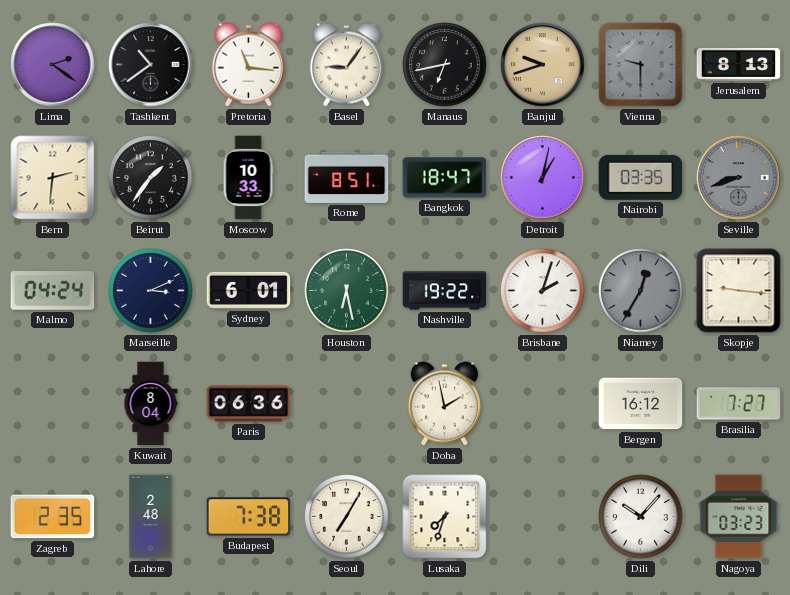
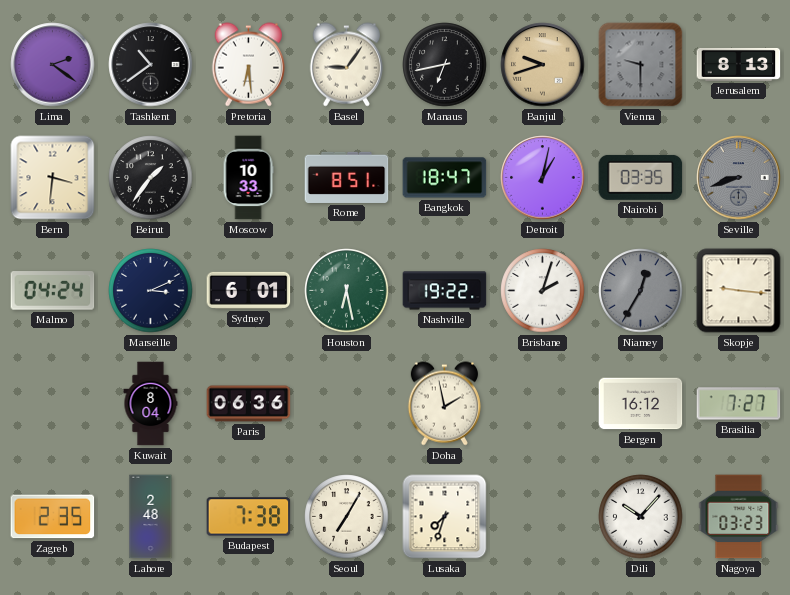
Pretoria: 11:16 -> 6:29 (248, 65)
Bern: 2:31 -> 3:31 (53, 178)
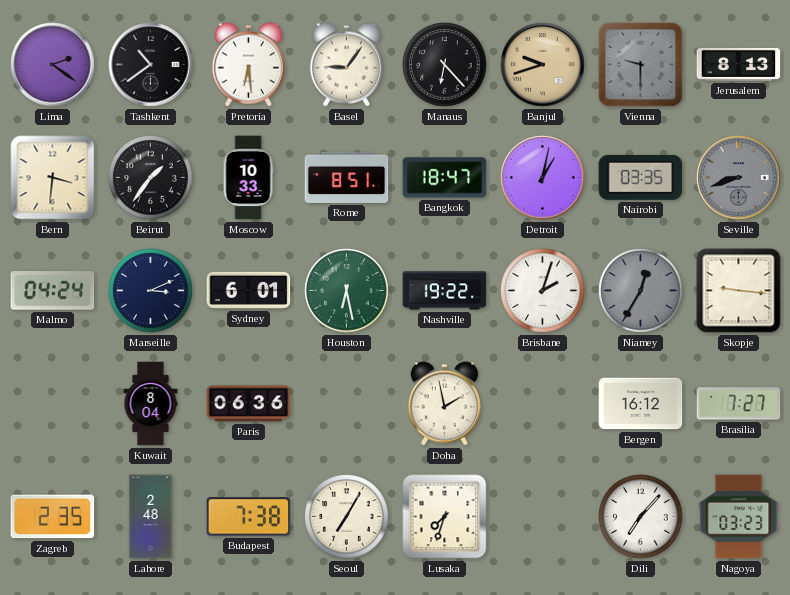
Manaus: 6:43 -> 6:23 (445, 65)
Dili: 10:07 -> 7:07 (641, 517)
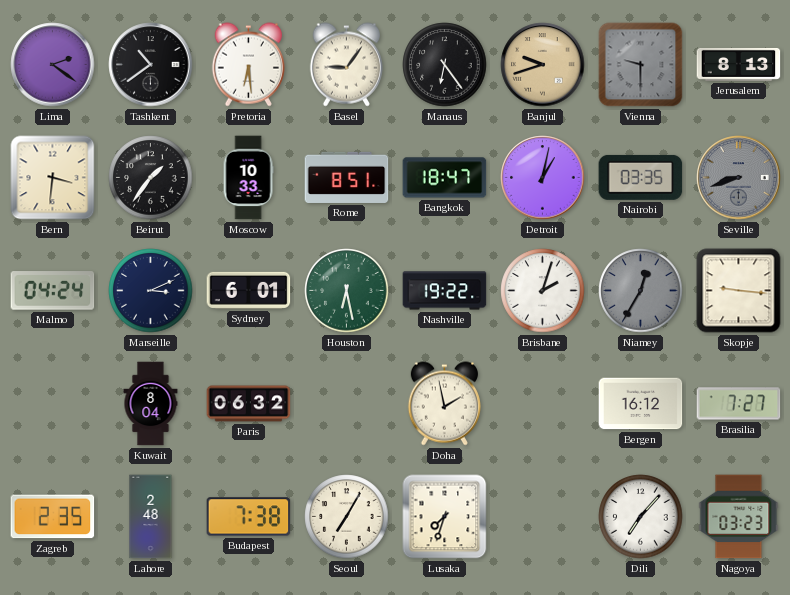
Manaus: 6:23 -> 6:24 (445, 65)
Paris: 06:36 -> 06:32 (249, 404)
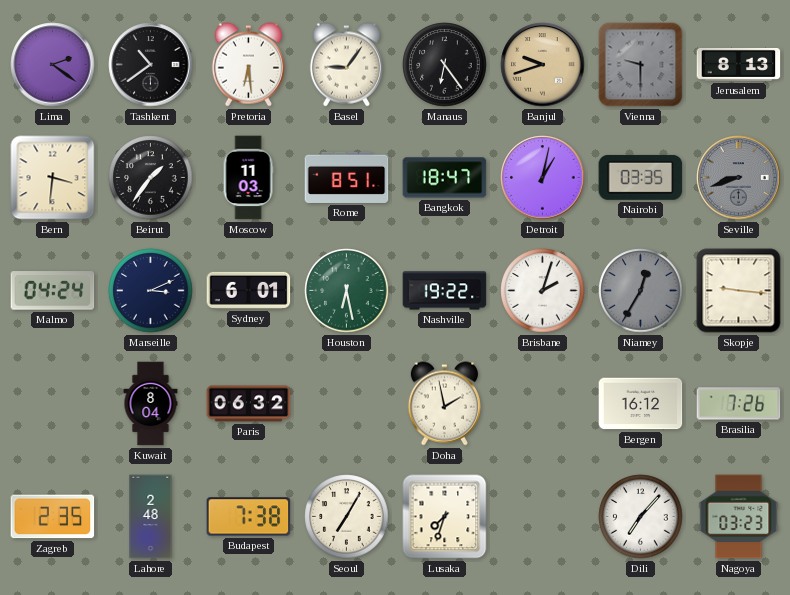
Moscow: 10:33 -> 11:03 (248, 178)
Brasilia: 7:27 -> 7:26 (739, 404)
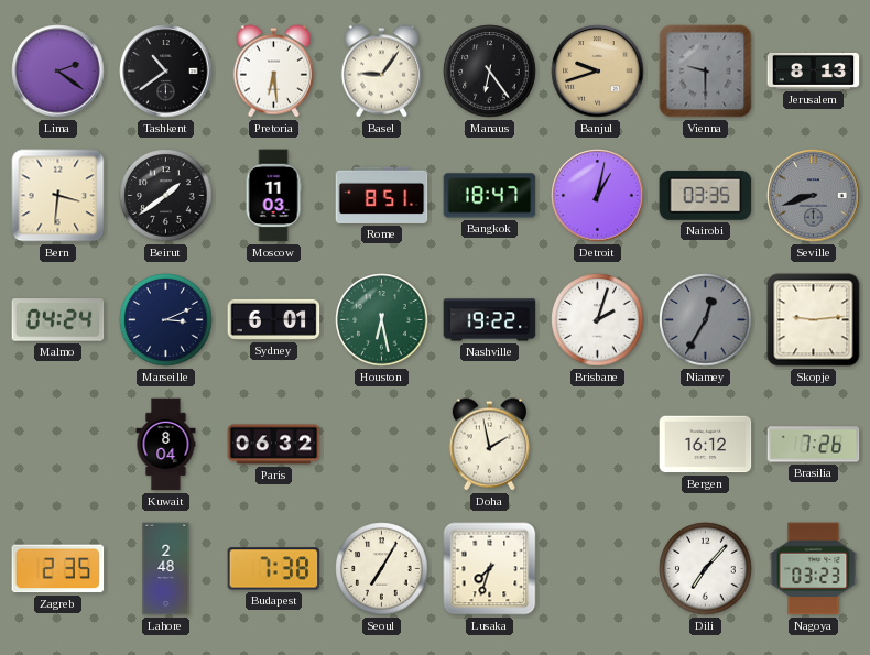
Beirut: 1:36 -> 1:39 (166, 196)
Skopje: 9:16 -> 9:14 (814, 320)
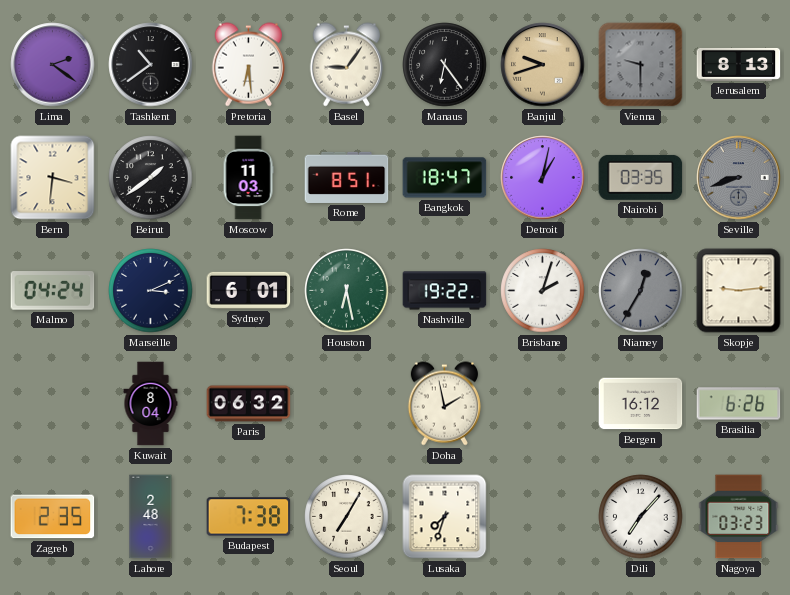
Brasilia: 7:26 -> 6:26 (739, 404)
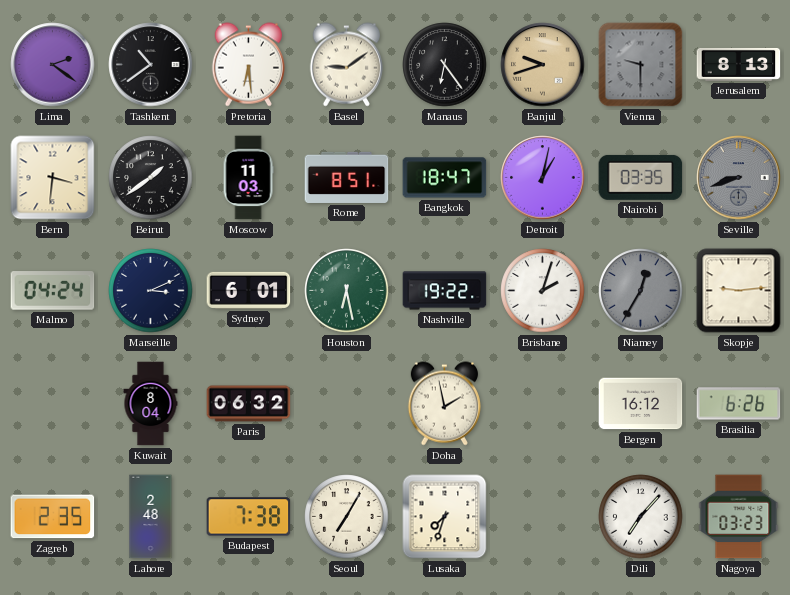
Basel: 9:06 -> 9:09 (346, 65)
